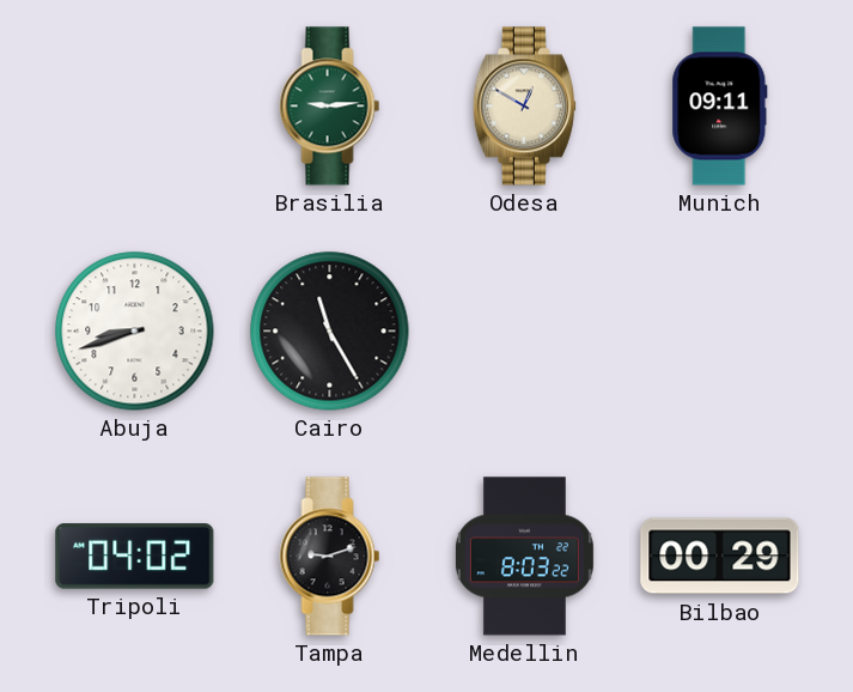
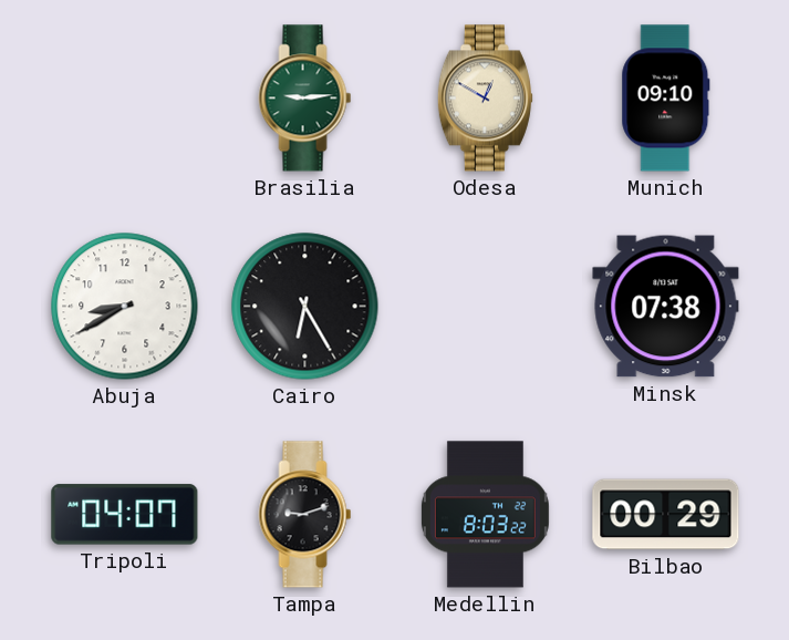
Munich: 09:11 -> 09:10 (666, 99)
Abuja: 8:42 -> 8:40 (125, 307)
Cairo: 11:25 -> 6:25 (305, 307)
Minsk: none -> 07:38 (666, 307)
Tripoli: 04:02 -> 04:07 (125, 515)
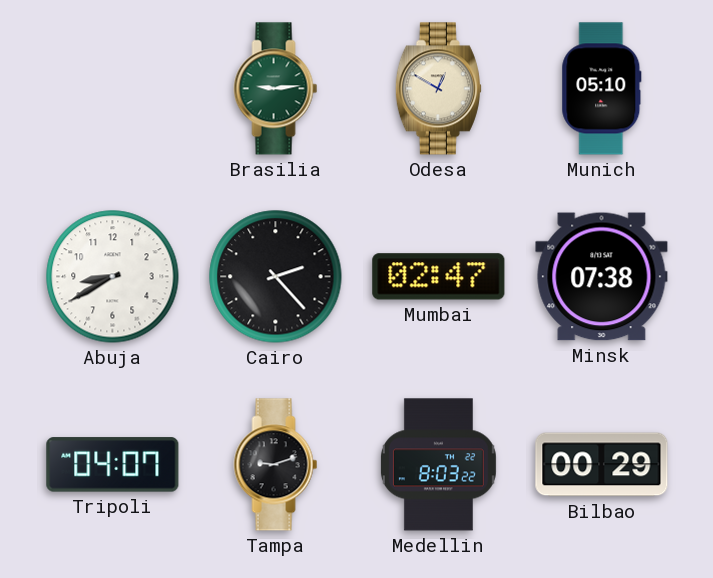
Munich: 09:10 -> 05:10 (602, 89)
Cairo: 6:25 -> 2:23 (276, 277)
Mumbai: none -> 02:47 (439, 277)
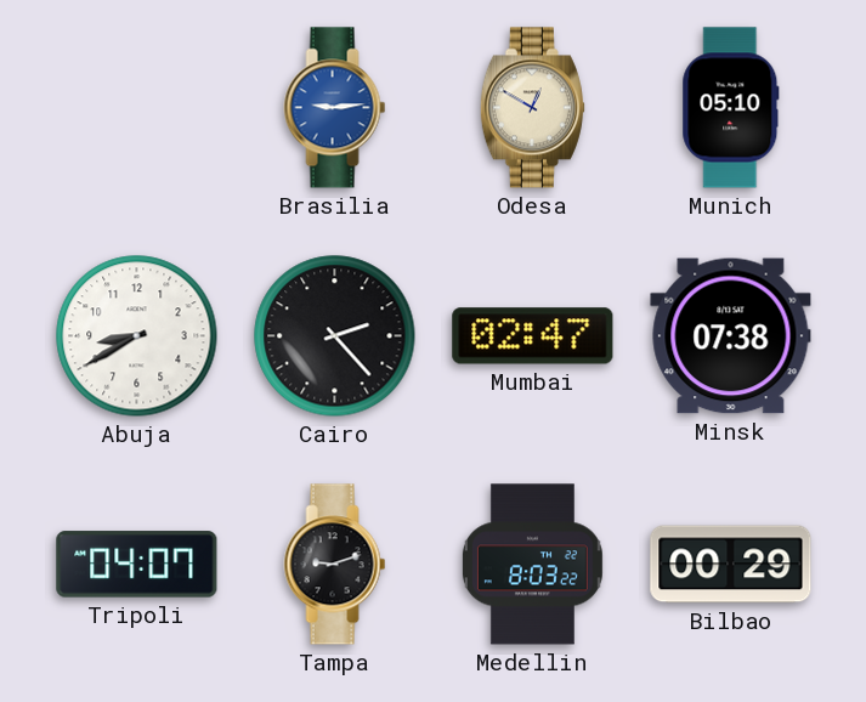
Brasilia dial: green -> blue (335, 108)
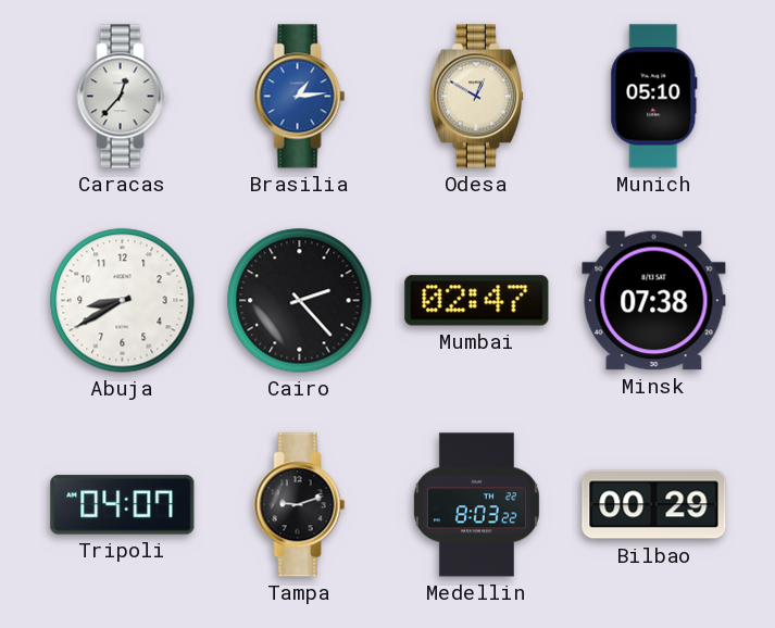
Caracas: none -> 12:37 (123, 97)
Brasilia: 9:14 -> 1:14 (300, 97)
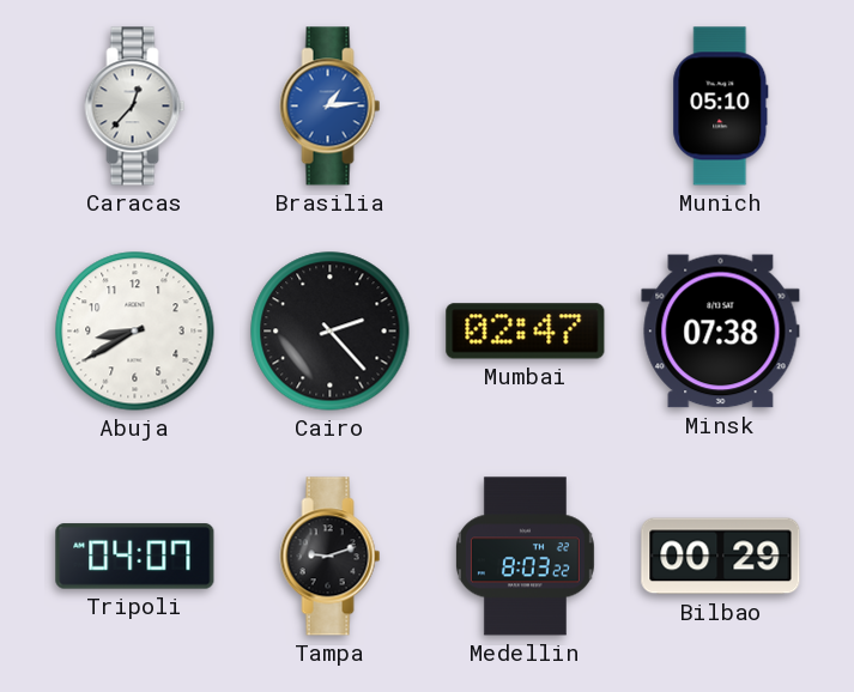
Odesa: 12:50 -> none (476, 97)
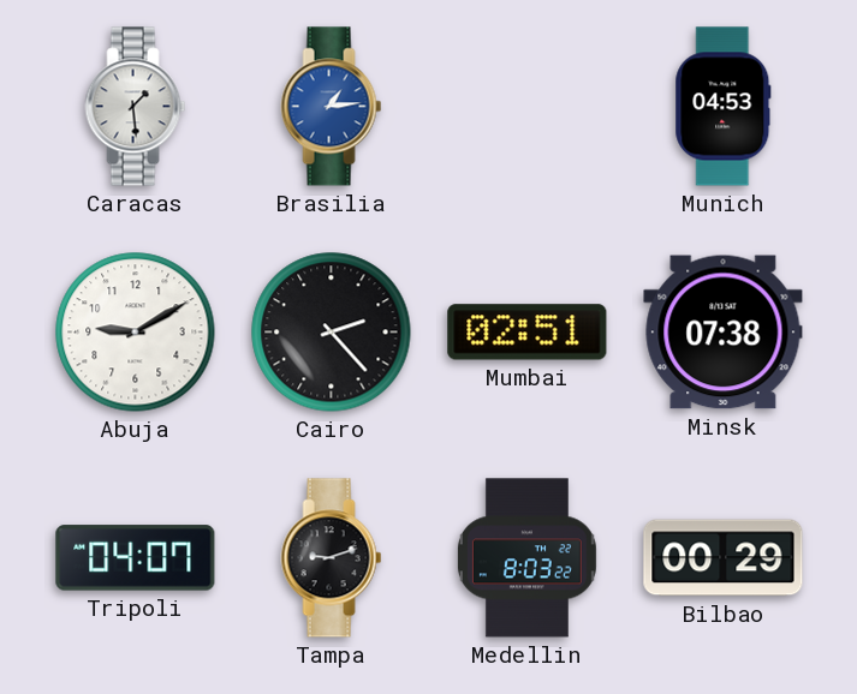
Caracas: 12:37 -> 1:29 (136, 107)
Munich: 05:10 -> 04:53 (724, 107)
Abuja: 8:40 -> 9:10 (136, 333)
Mumbai: 02:47 -> 02:51 (528, 333)
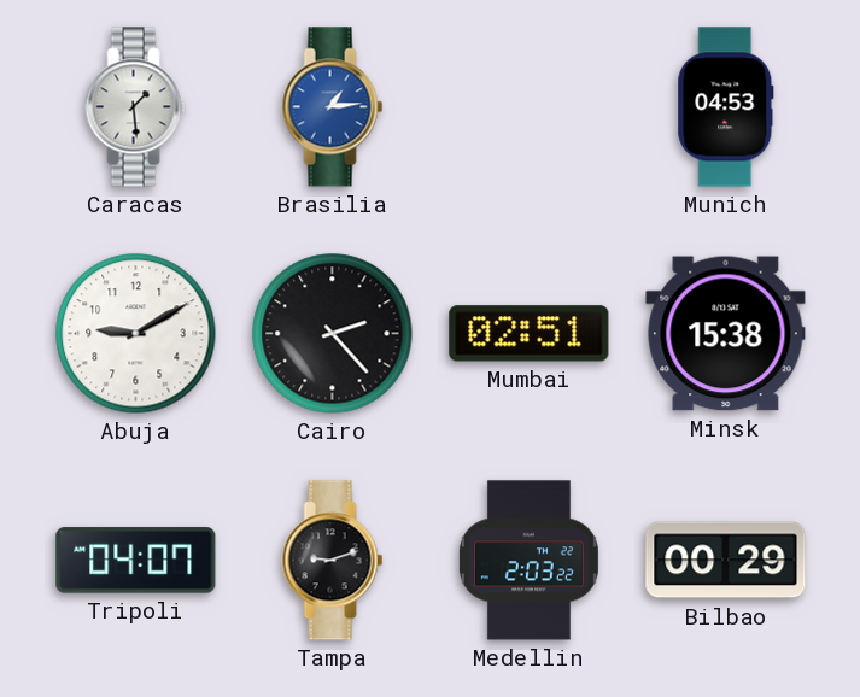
Minsk: 07:38 -> 15:38 (726, 334)
Medellin: 8:03 -> 2:03 (528, 561)
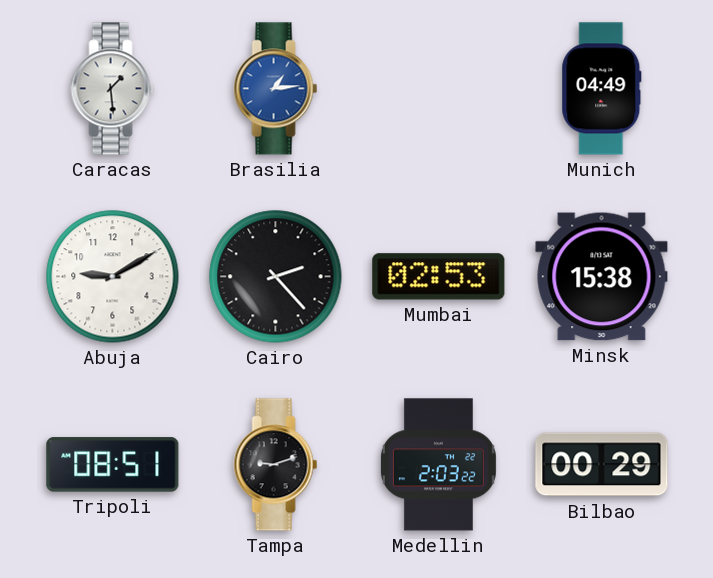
Munich: 04:53 -> 04:49 (602, 89)
Mumbai: 02:51 -> 02:53 (439, 277)
Tripoli: 04:07 -> 08:51 (113, 465)
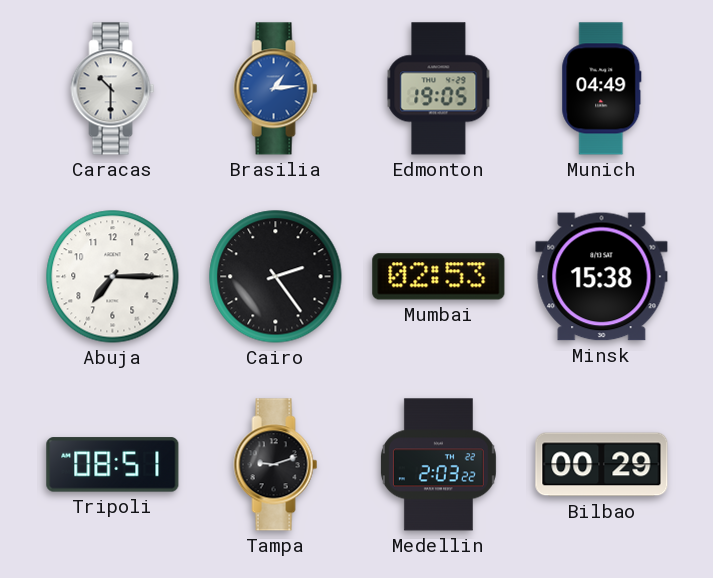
Caracas: 1:29 -> 10:30 (113, 89)
Edmonton: none -> 19:05 (439, 89)
Abuja: 9:10 -> 7:15 (113, 277)
Cairo: 2:23 -> 2:24 (276, 277)
